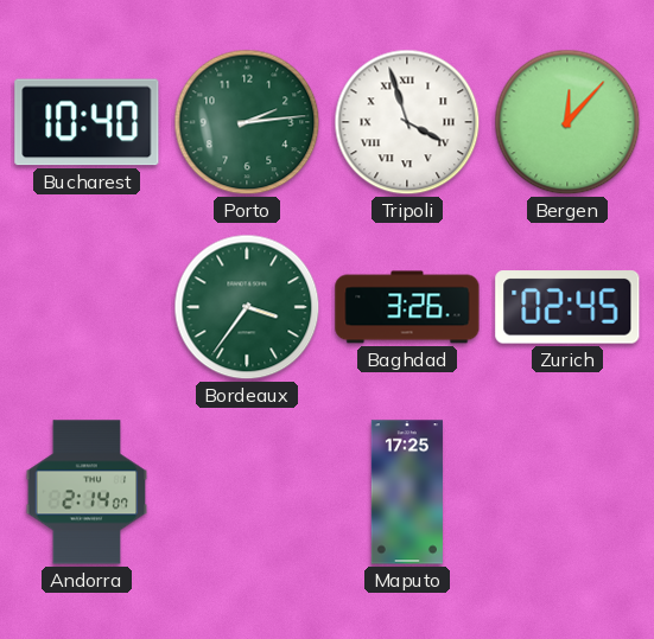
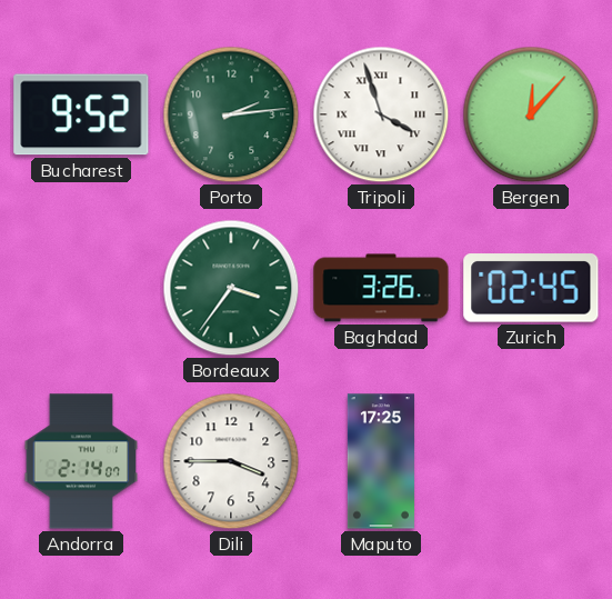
Bucharest: 10:40 -> 9:52 (81, 114)
Dili: none -> 3:45 (231, 461)
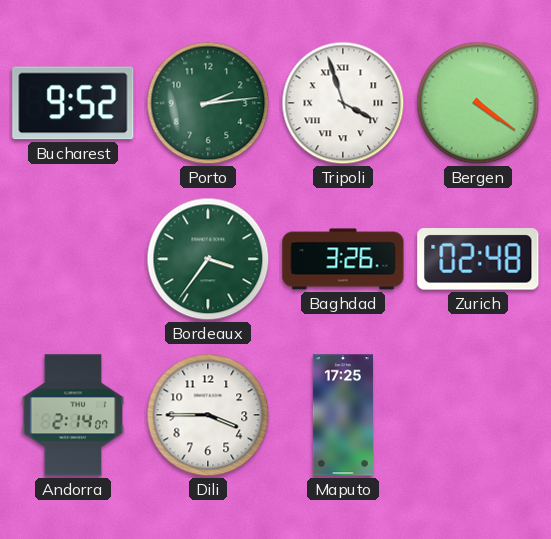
Bergen: 12:07 -> 4:21 (478, 103)
Zurich: 02:45 -> 02:48 (478, 259)
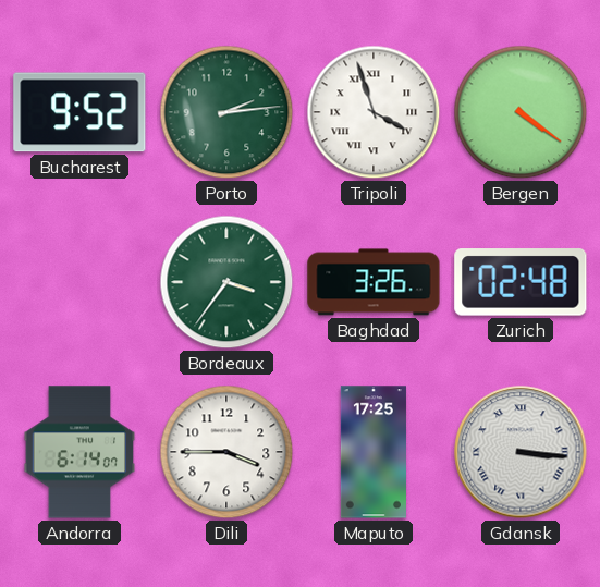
Andorra: 2:14 -> 6:14 (79, 452)
Gdansk: none -> 3:16 (521, 452)
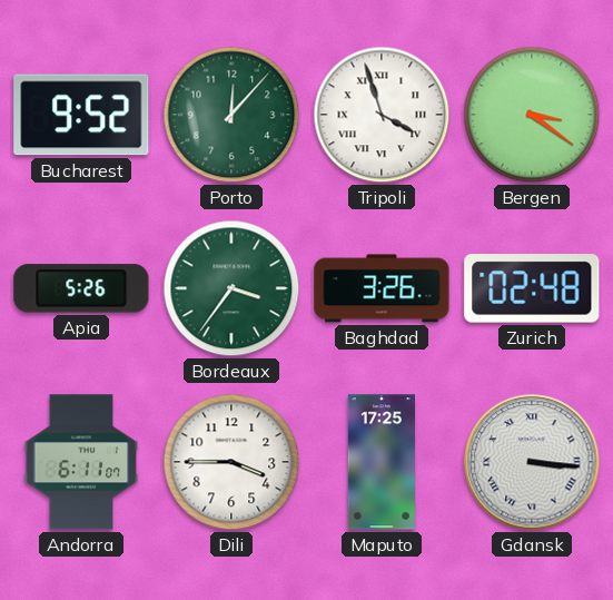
Porto: 2:14 -> 12:07 (231, 115)
Bergen: 4:21 -> 3:21 (532, 115)
Apia: none -> 5:26 (81, 288)
Andorra: 6:14 -> 6:11 (81, 462)
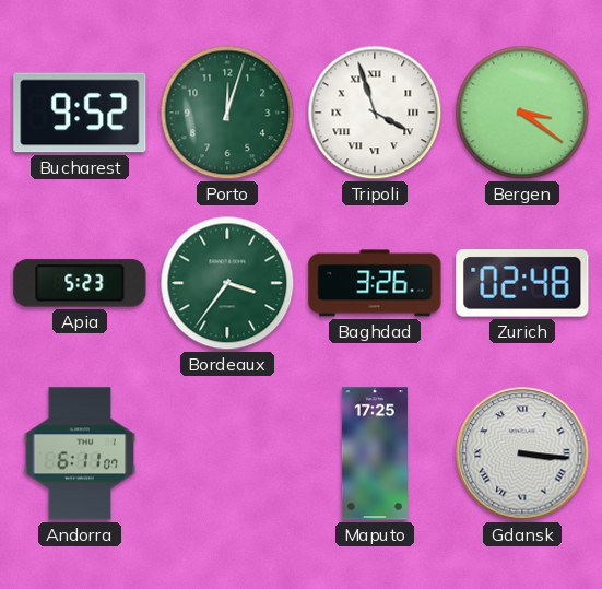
Porto: 12:07 -> 12:03 (227, 113)
Apia: 5:26 -> 5:23 (80, 283)
Dili: 3:45 -> none (231, 462)
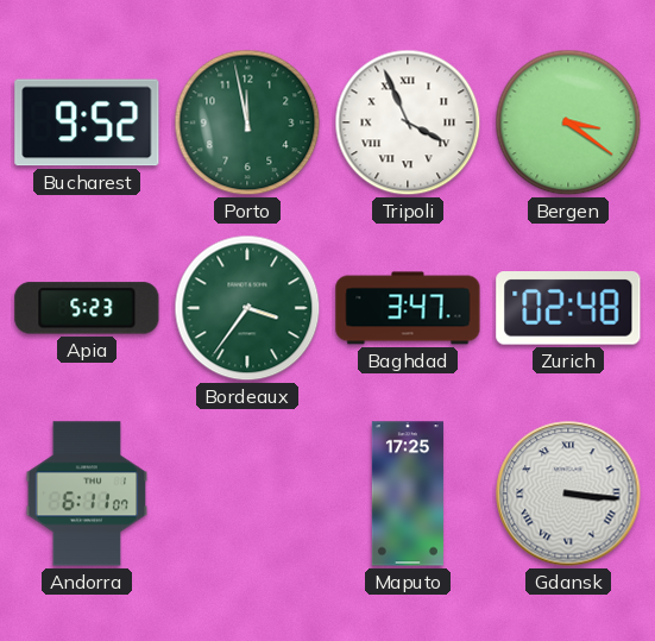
Porto: 12:03 -> 11:58 (247, 122)
Tripoli: 3:57 -> 3:56 (408, 122)
Baghdad: 3:26 -> 3:47 (408, 308)
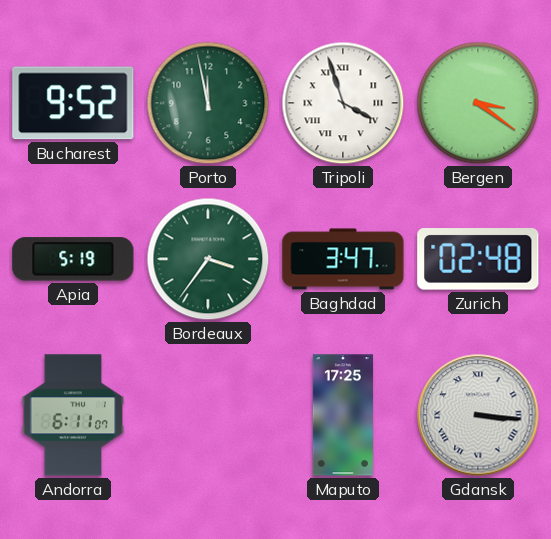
Tripoli: 3:56 -> 3:57 (343, 103)
Apia: 5:23 -> 5:19 (73, 259)
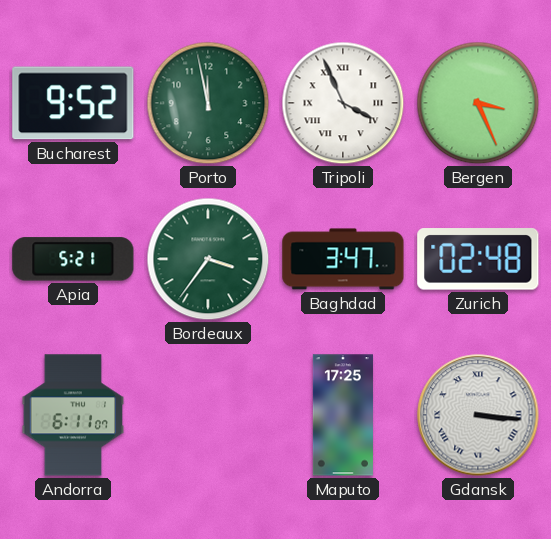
Tripoli: 3:57 -> 3:56 (343, 103)
Bergen: 3:21 -> 3:26 (478, 103)
Apia: 5:19 -> 5:21 (73, 259)
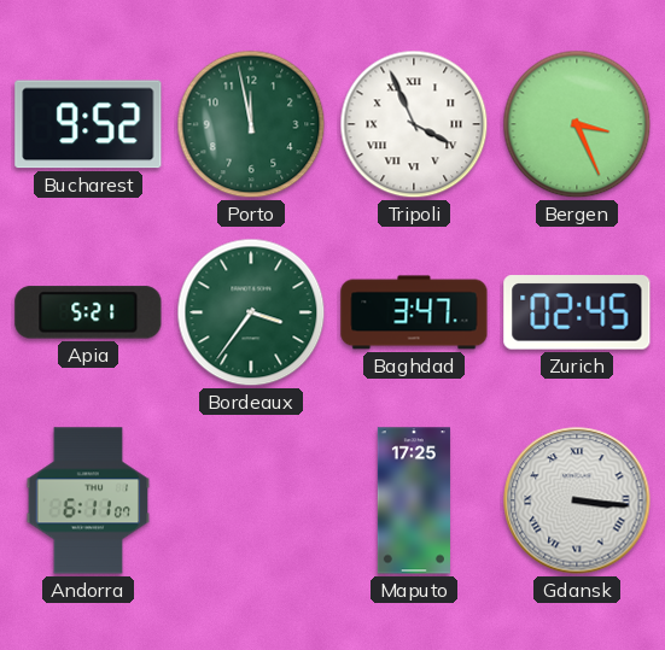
Zurich: 02:48 -> 02:45 (577, 312)
